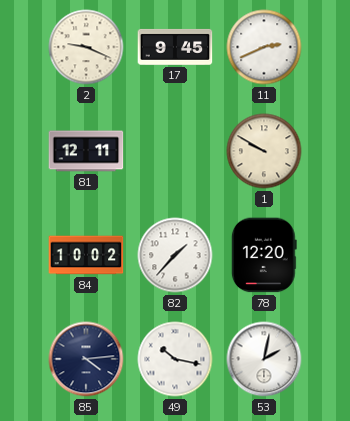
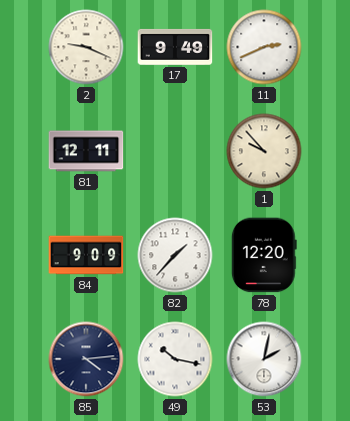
17: 9:45 -> 9:49 (175, 47)
1: 9:50 -> 9:53 (264, 151)
84: 10:02 -> 9:09 (86, 255)
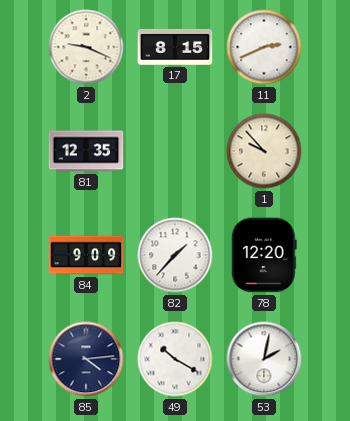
17: 9:49 -> 8:15 (175, 47)
81: 12:11 -> 12:35 (86, 151)
49: 10:17 -> 10:20 (175, 359)
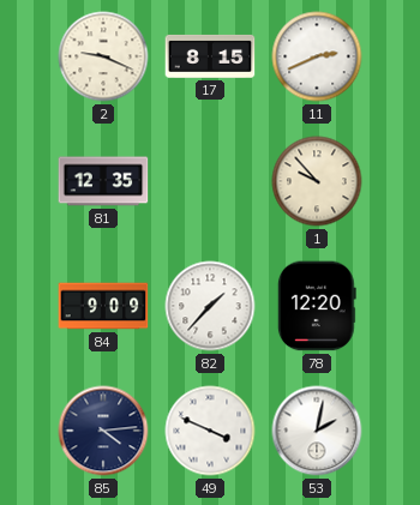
49: 10:20 -> 3:49 (210, 431)
